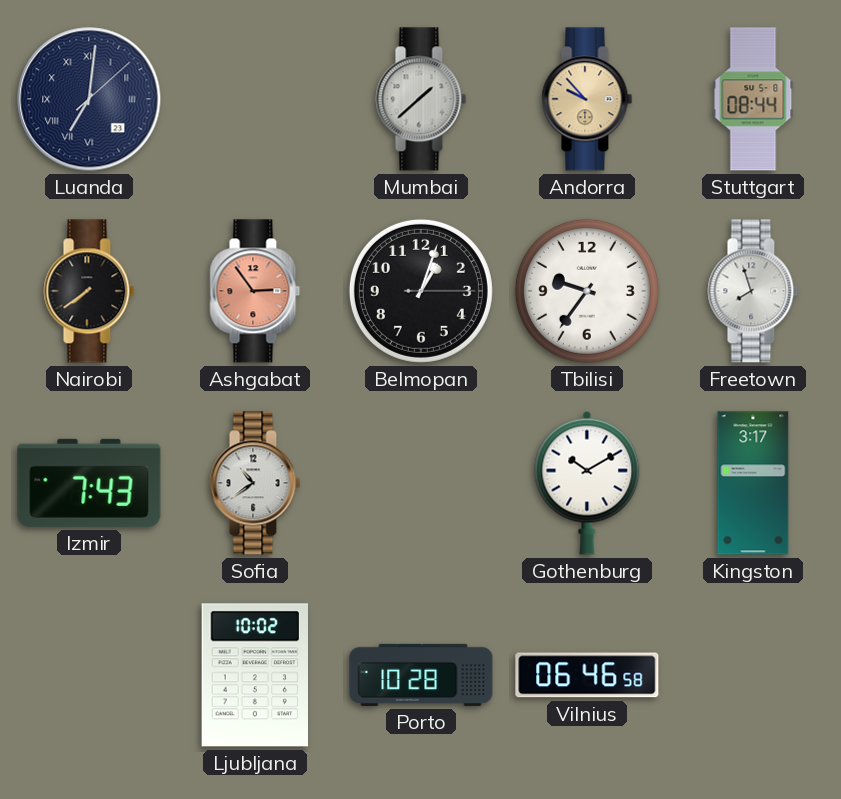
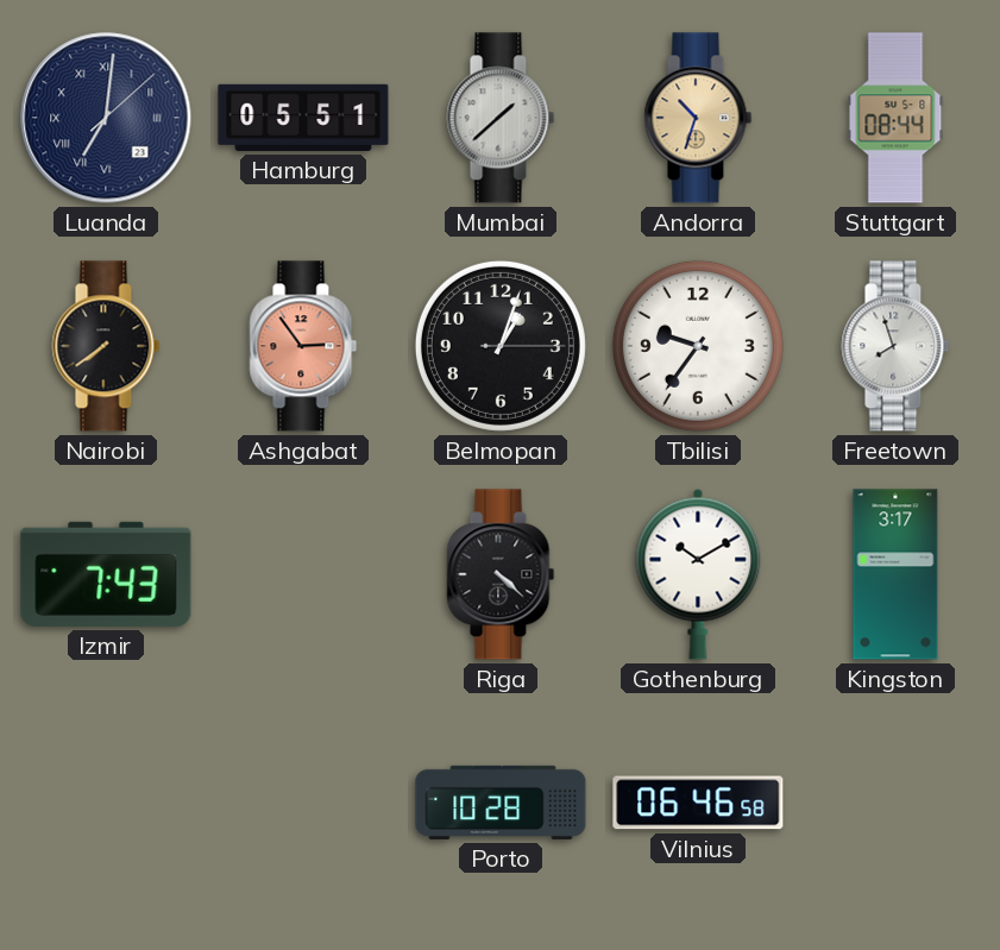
Hamburg: none -> 05:51 (303, 118)
Andorra: 9:53 -> 10:33 (698, 118)
Sofia: 10:39 -> none (255, 483)
Riga: none -> 4:22 (501, 574)
Ljubljana: 10:02 -> none (254, 675)
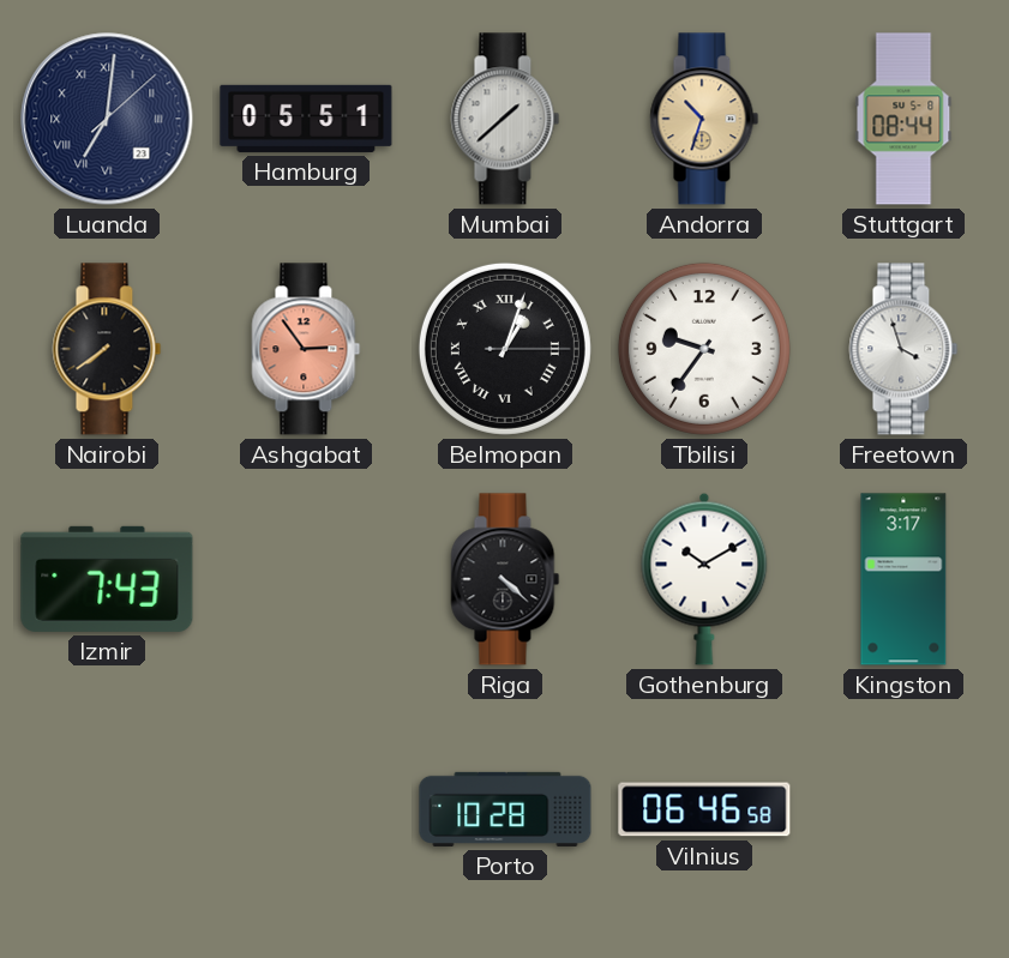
Belmopan numerals: Arabic -> Roman (505, 349)
Freetown: 7:57 -> 3:57 (903, 349)
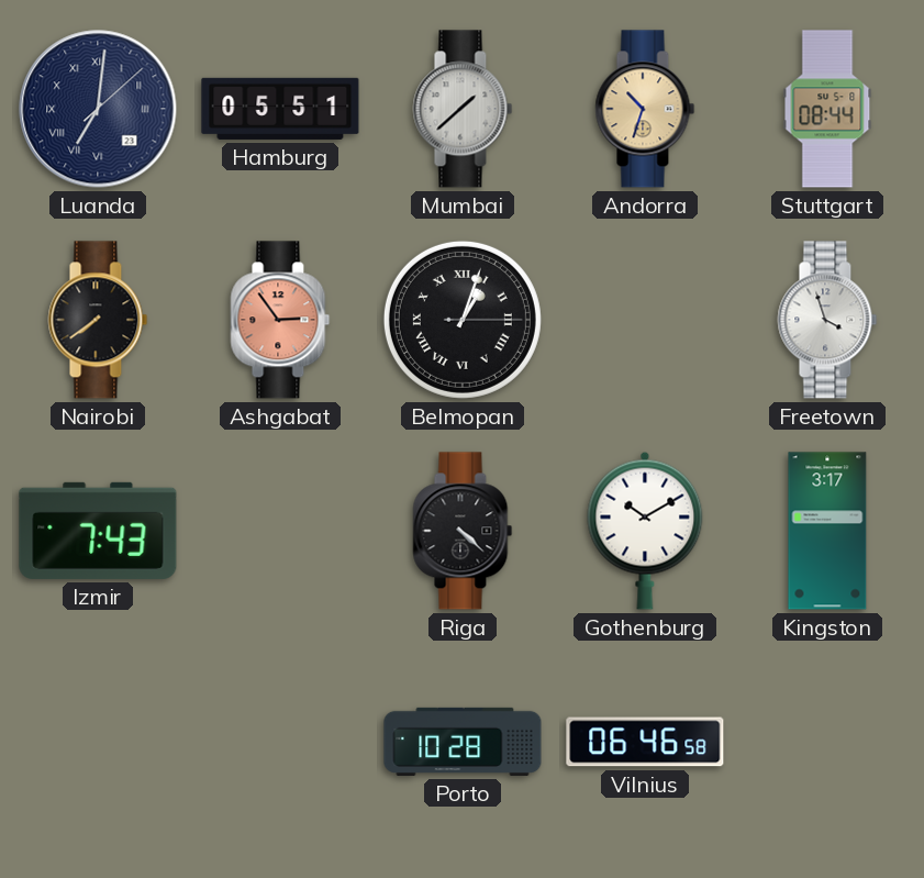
Tbilisi: 9:36 -> none (704, 349)
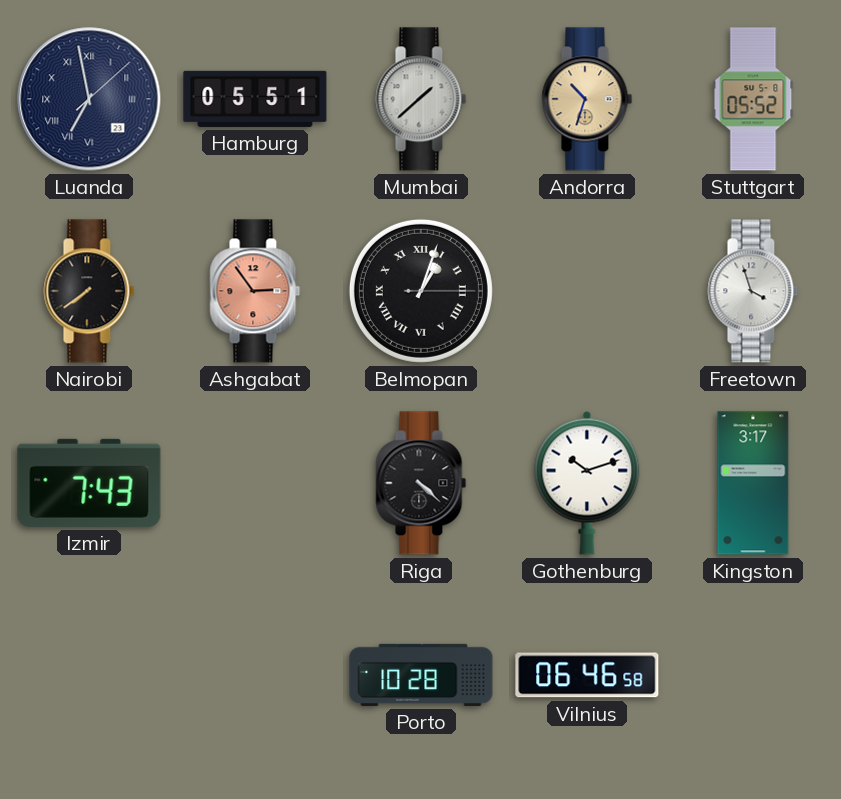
Luanda: 7:01 -> 6:58 (89, 99)
Stuttgart: 08:44 -> 05:52 (753, 99)
Gothenburg: 10:10 -> 10:12 (587, 483)
